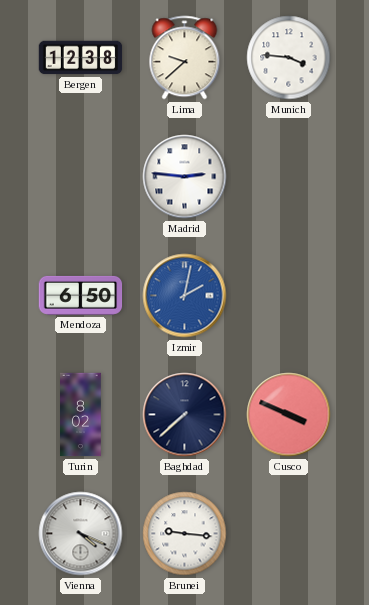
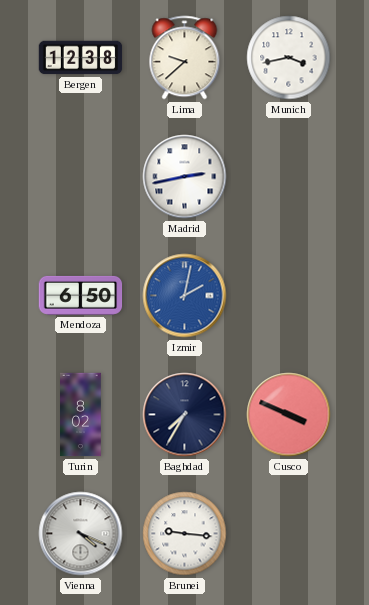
Munich: 3:46 -> 3:43 (289, 58)
Madrid: 2:46 -> 2:43 (185, 177)
Baghdad: 7:38 -> 7:35 (185, 415)
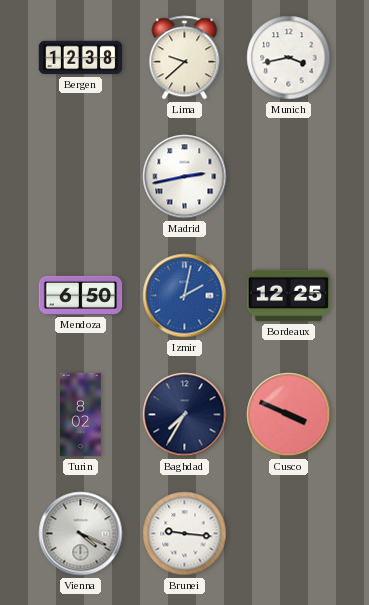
Bordeaux: none -> 12:25 (289, 296)
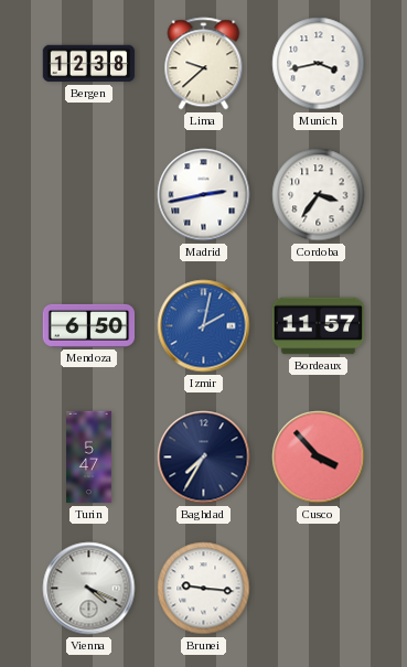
Cordoba: none -> 3:36 (319, 195)
Bordeaux: 12:25 -> 11:57 (319, 326)
Turin: 8:02 -> 5:47 (89, 458)
Cusco: 3:49 -> 3:53 (319, 458)
